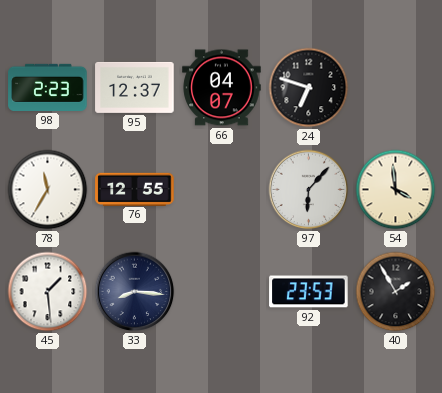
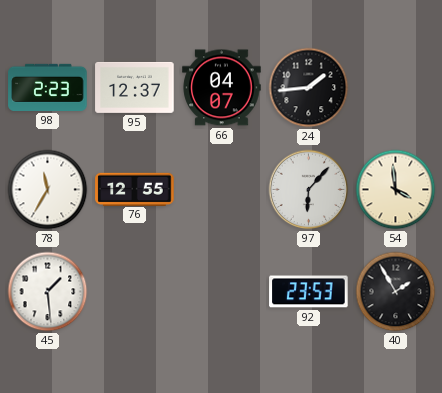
24: 6:48 -> 1:44 (309, 88)
33: 8:16 -> none (135, 292)
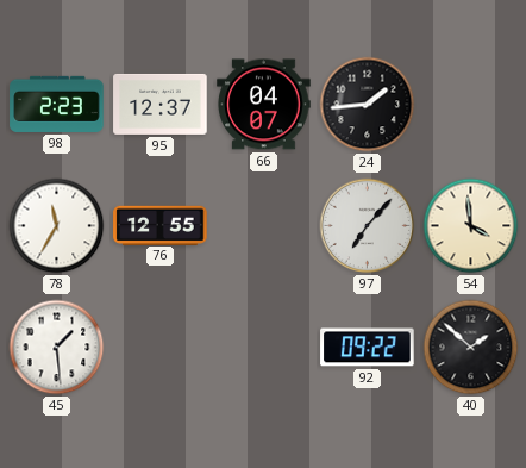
97: 6:07 -> 7:07 (368, 226)
92: 23:53 -> 09:22 (368, 348)
40: 1:55 -> 1:52 (471, 348)
